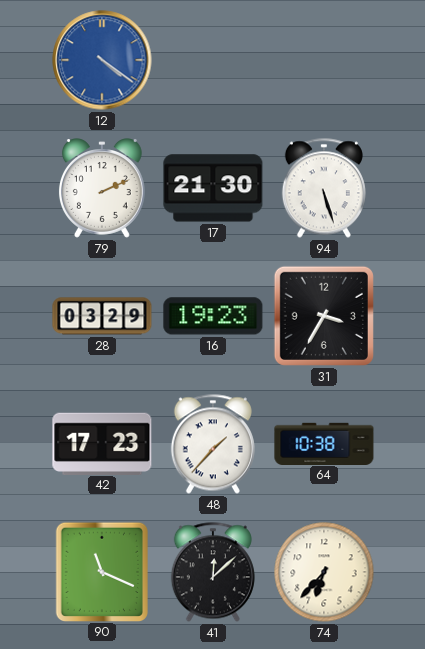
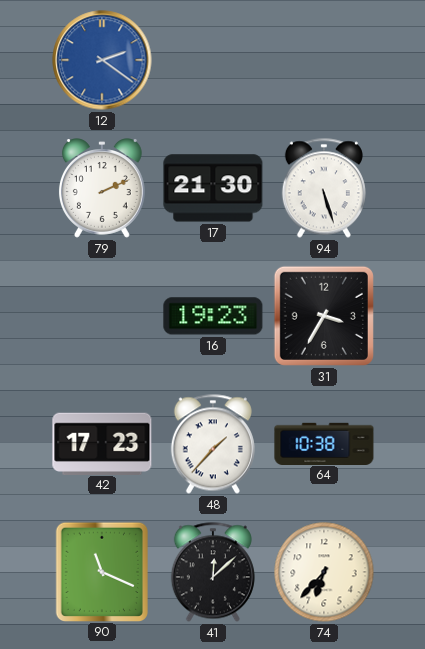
12: 4:21 -> 2:21 (102, 60)
28: 03:29 -> none (102, 316)
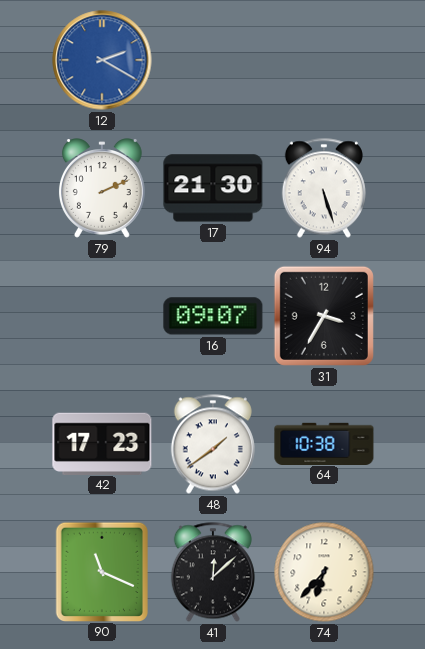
12: 2:21 -> 2:20 (102, 60)
16: 19:23 -> 09:07 (213, 316)
48: 1:37 -> 1:39 (213, 444)
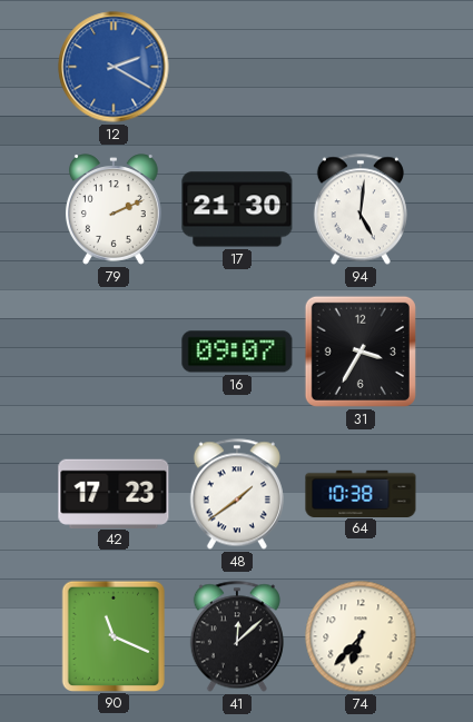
94: 5:27 -> 5:01 (361, 209)
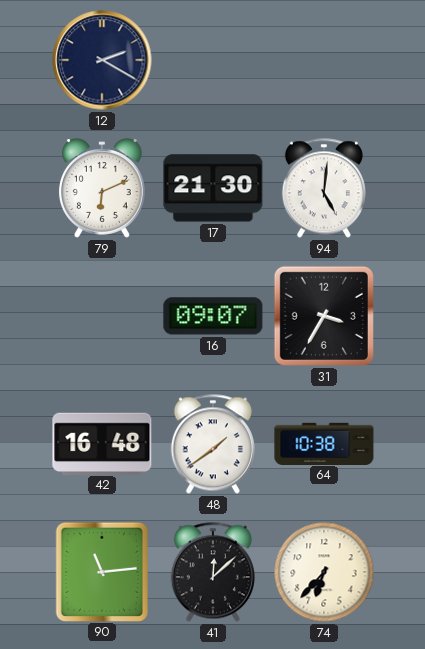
12 dial: blue -> navy (102, 60)
79: 2:11 -> 6:11 (102, 188)
42: 17:23 -> 16:48 (102, 443)
90: 11:19 -> 11:14 (101, 571)
